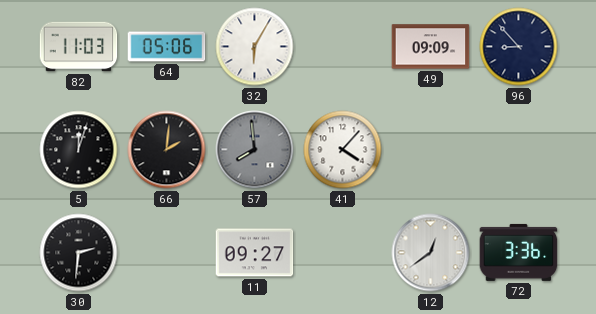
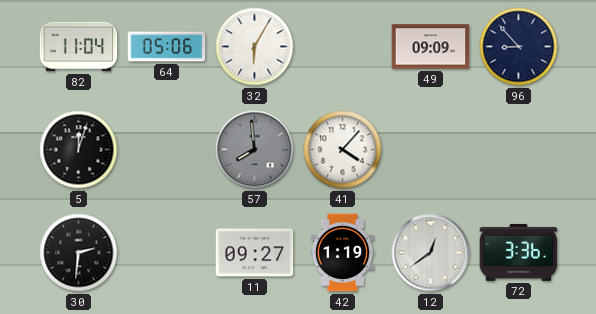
82: 11:03 -> 11:04 (79, 47)
66: 2:01 -> none (167, 150)
42: none -> 1:19 (342, 253)
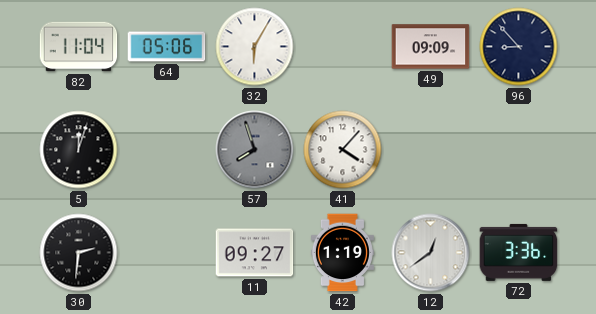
57: 7:59 -> 7:57 (255, 150)
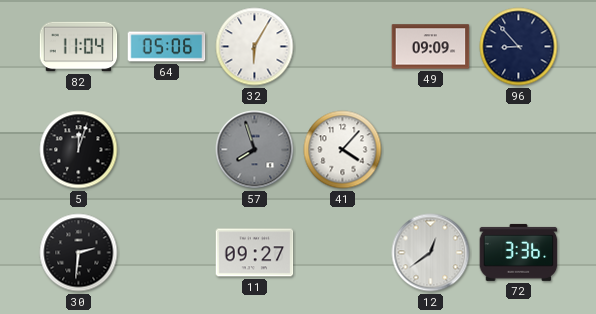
42: 1:19 -> none (342, 253)
